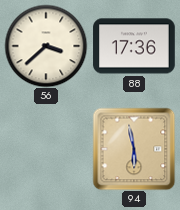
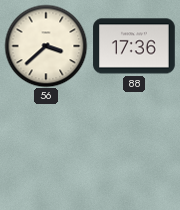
94: 5:58 -> none (134, 149)
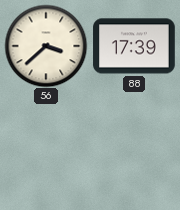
88: 17:36 -> 17:39 (134, 46)
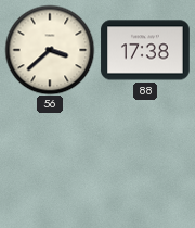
88: 17:39 -> 17:38 (145, 50)
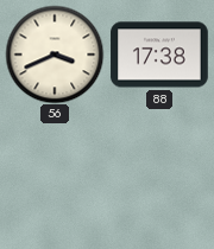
56: 3:38 -> 3:41 (55, 55)
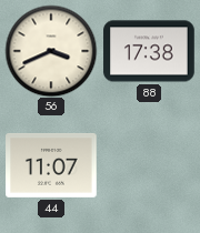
44: none -> 11:07 (51, 165)
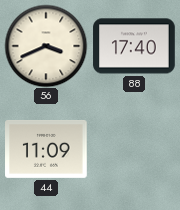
88: 17:38 -> 17:40 (134, 46)
44: 11:07 -> 11:09 (46, 149)
